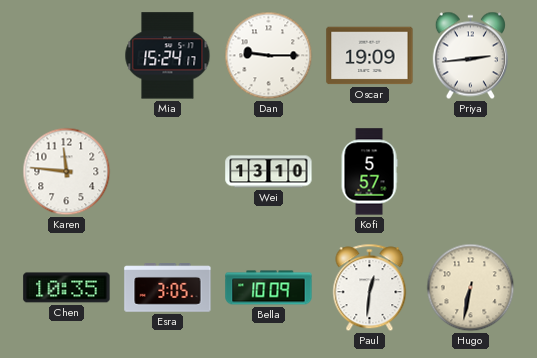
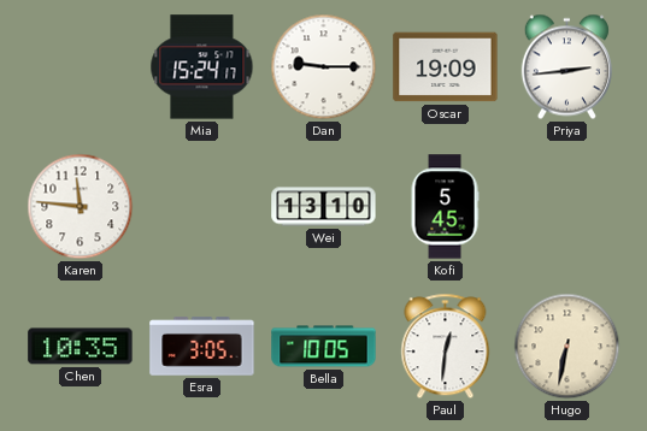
Kofi: 5:57 -> 5:45 (445, 207)
Bella: 10:09 -> 10:05 (324, 347)
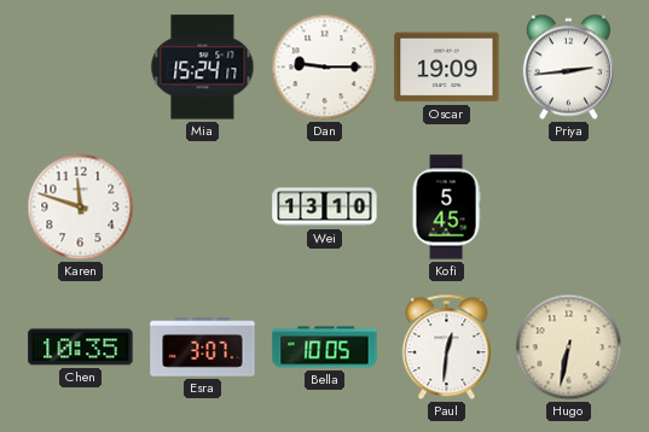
Karen: 11:46 -> 11:48 (81, 208)
Esra: 3:05 -> 3:07 (203, 348)
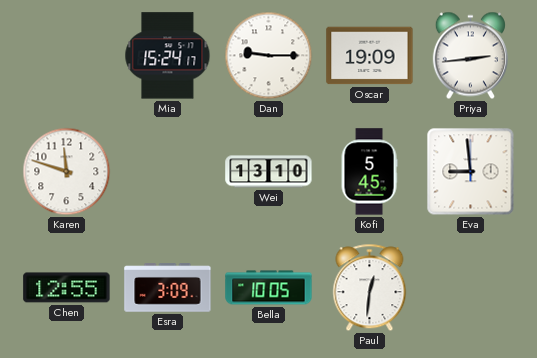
Eva: none -> 8:59 (471, 172)
Chen: 10:35 -> 12:55 (67, 288)
Esra: 3:07 -> 3:09 (168, 288)
Hugo: 6:32 -> none (569, 348)
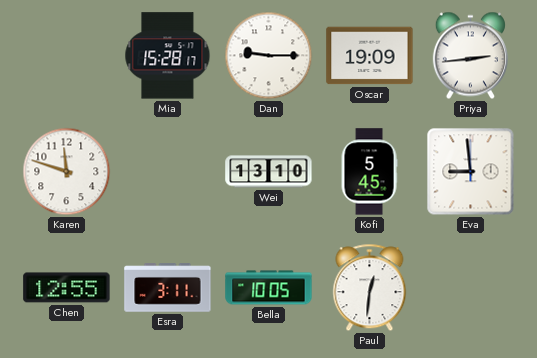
Mia: 15:24 -> 15:28 (168, 56)
Esra: 3:09 -> 3:11 (168, 288)
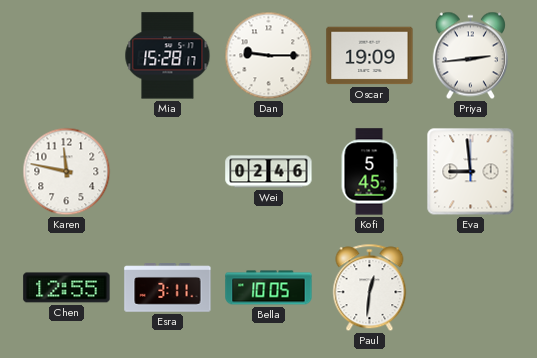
Karen: 11:48 -> 11:47 (67, 172)
Wei: 13:10 -> 02:46 (269, 172)
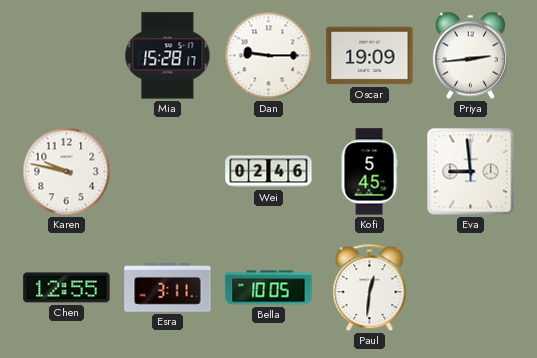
Karen: 11:47 -> 9:47 (67, 172)
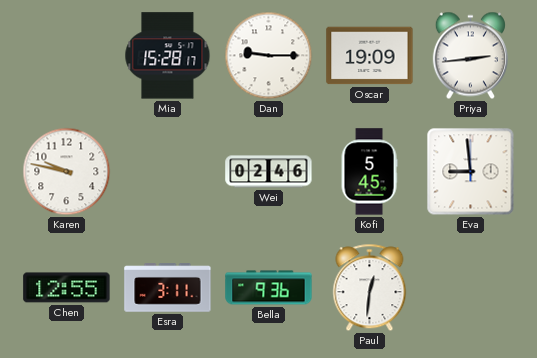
Bella: 10:05 -> 9:36 (269, 288)
